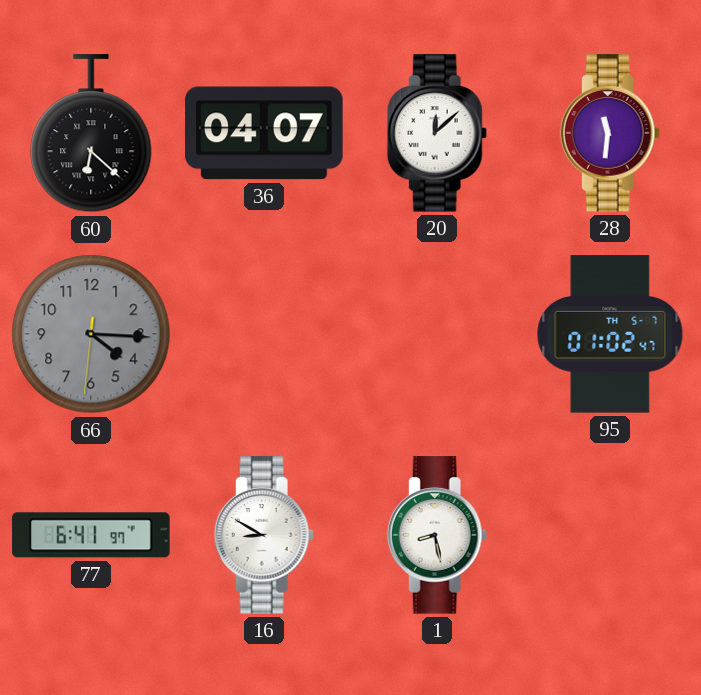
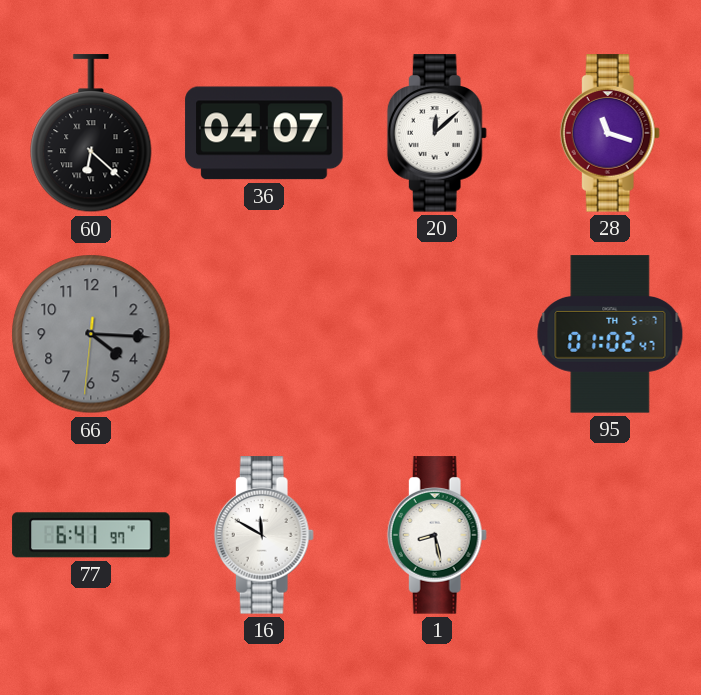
28: 11:31 -> 11:18 (610, 133)
16: 8:50 -> 11:50 (264, 535)
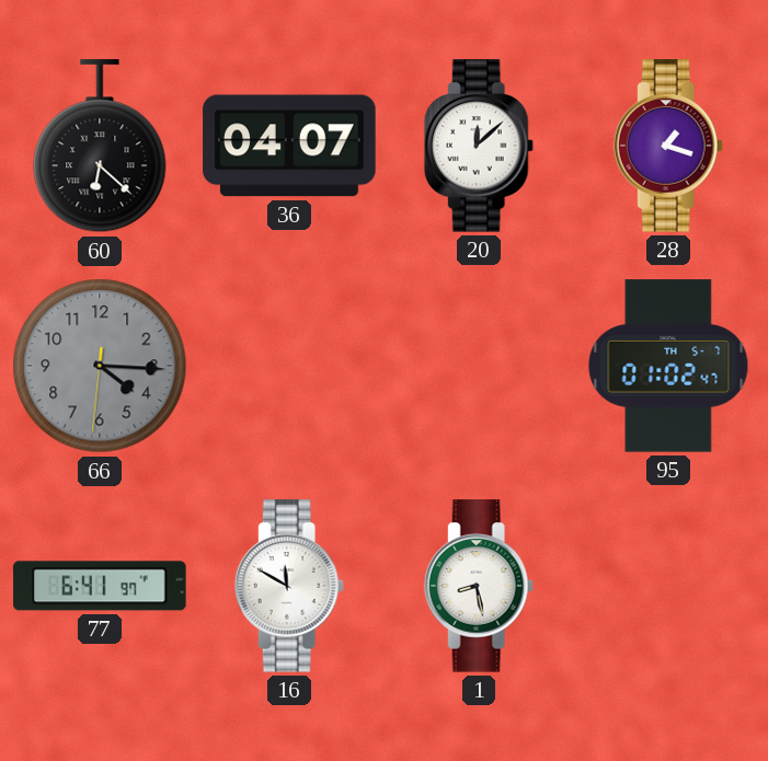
28: 11:18 -> 1:18 (668, 146)
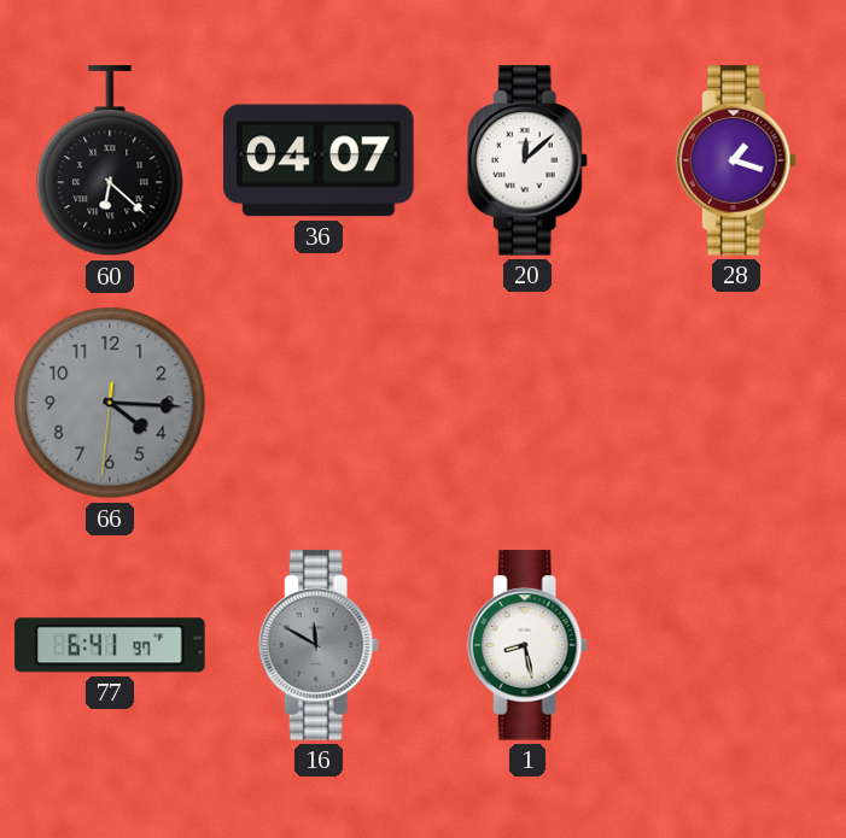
95: 01:02 -> none (668, 366)
16 dial: white -> grey (319, 645)
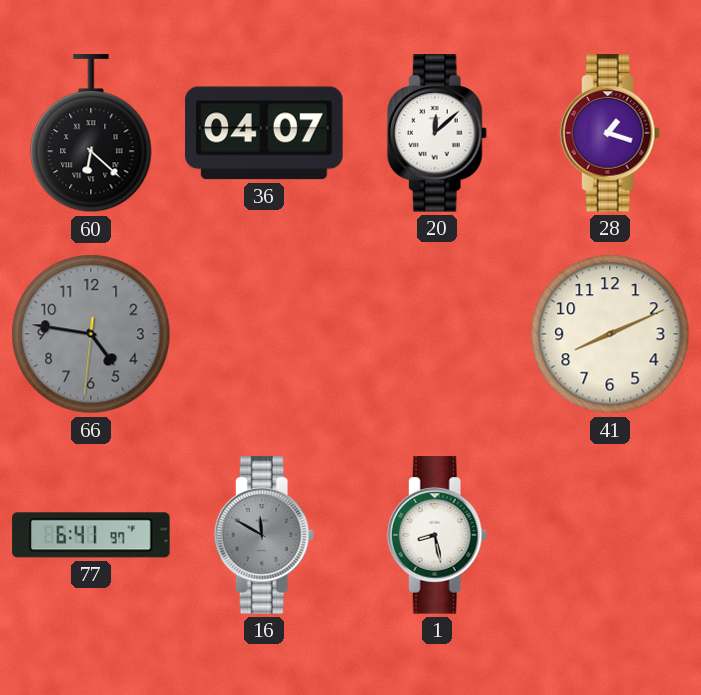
66: 4:15 -> 4:46 (91, 334)
41: none -> 8:11 (610, 334)
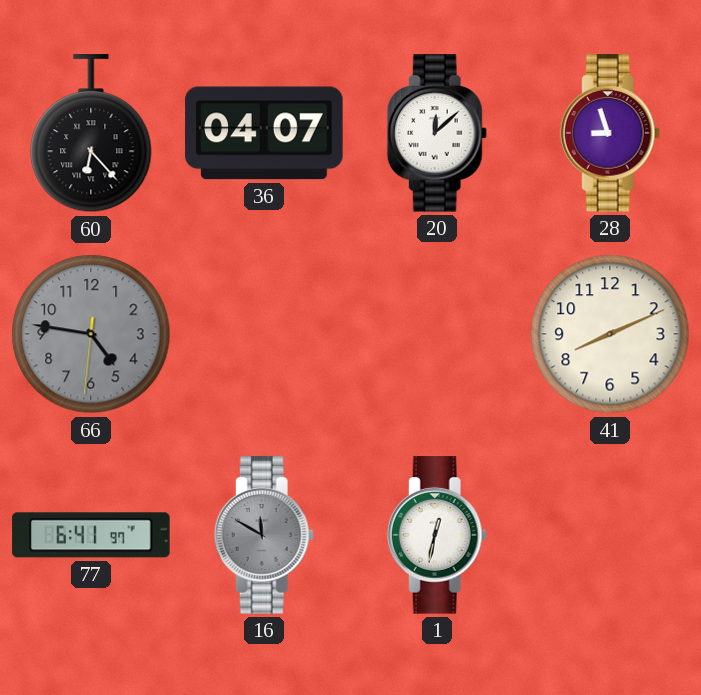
60: 6:22 -> 6:23 (91, 134)
28: 1:18 -> 8:57 (610, 133)
1: 8:28 -> 12:32 (437, 535)
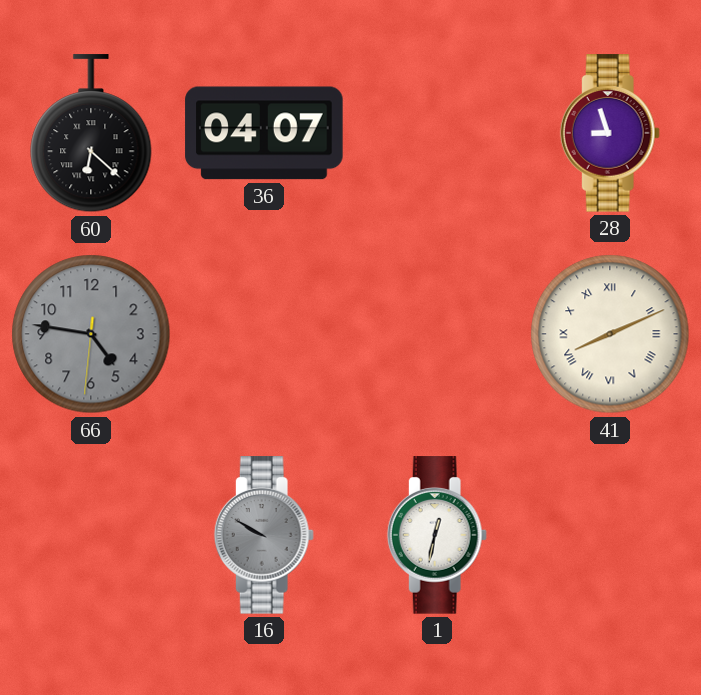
60: 6:23 -> 6:22 (91, 134)
20: 12:08 -> none (437, 133)
41 numerals: Arabic -> Roman (610, 334)
77: 6:41 -> none (91, 535)
16: 11:50 -> 9:50 (264, 535)
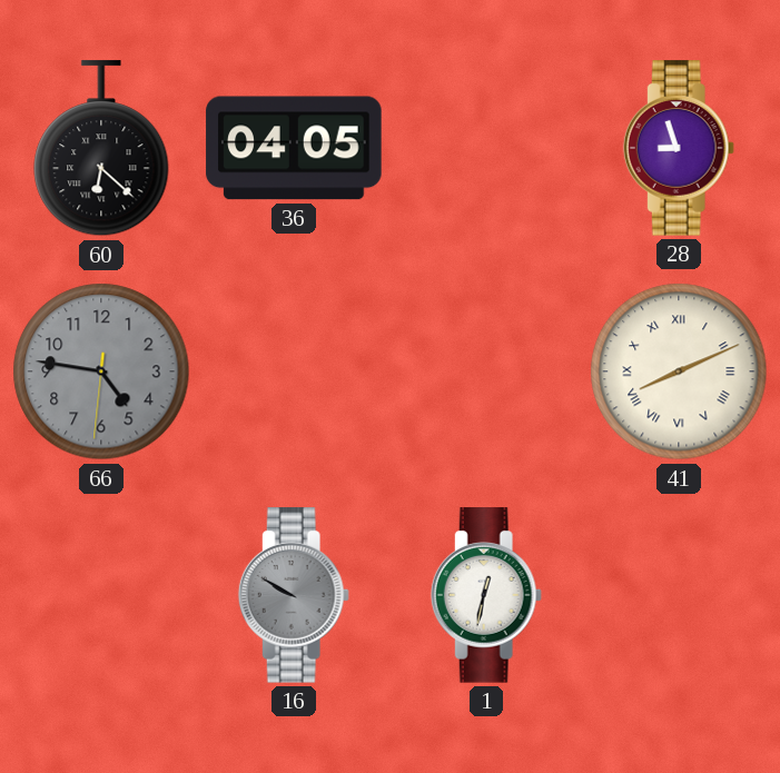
36: 04:07 -> 04:05 (294, 148)
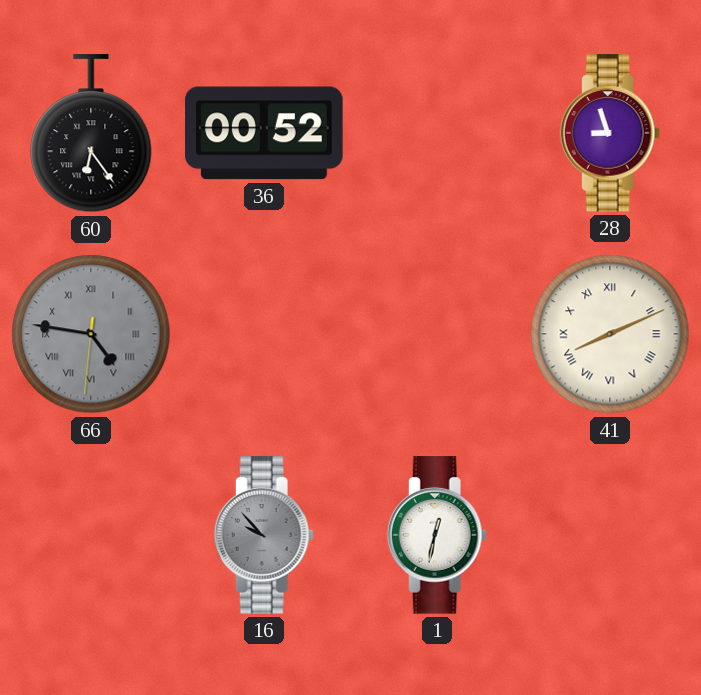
60: 6:22 -> 6:24 (91, 134)
36: 04:05 -> 00:52 (264, 133)
66 numerals: Arabic -> Roman (91, 334)
16: 9:50 -> 9:53 (264, 535)
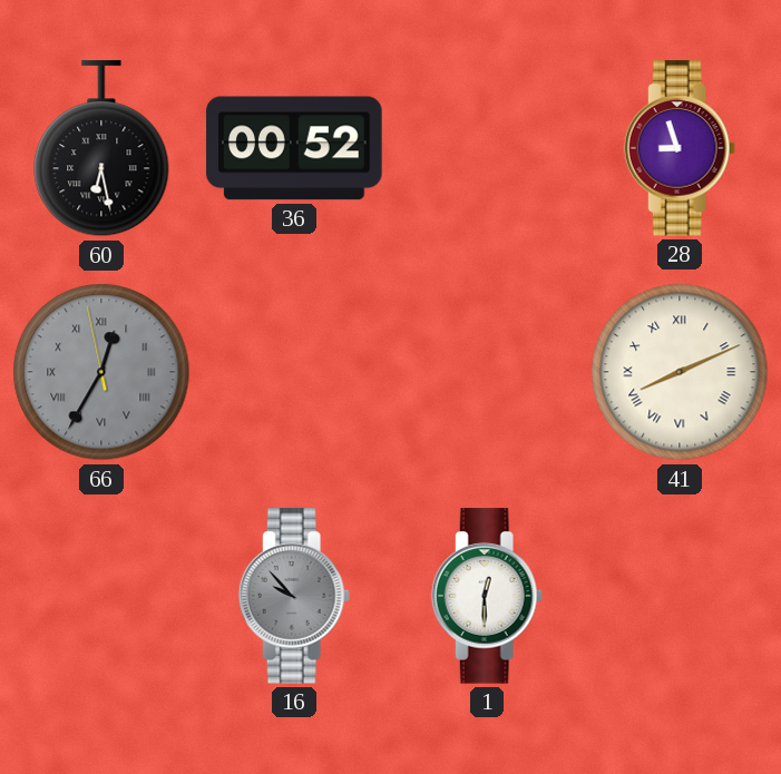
60: 6:24 -> 6:28 (101, 149)
66: 4:46 -> 12:34 (101, 372)
1: 12:32 -> 12:30 (487, 596)
